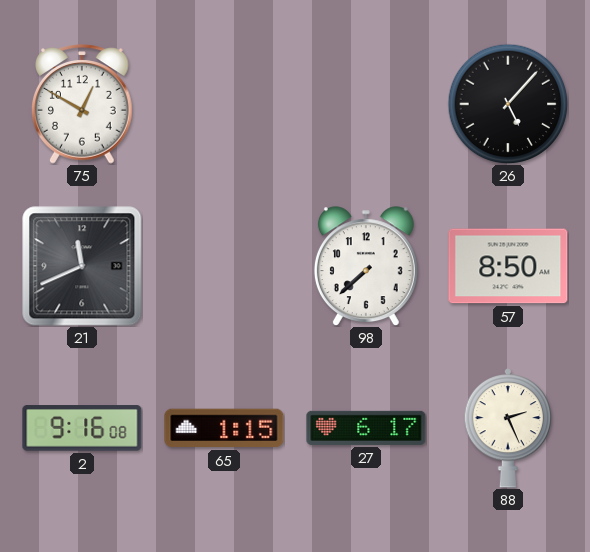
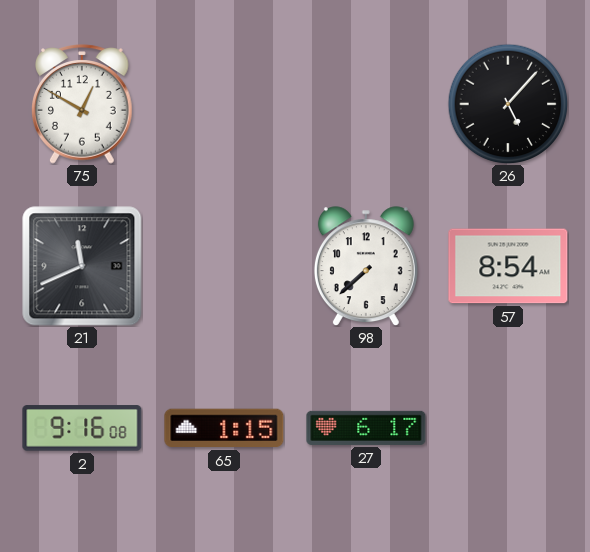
57: 8:50 -> 8:54 (508, 266)
88: 2:26 -> none (508, 429)
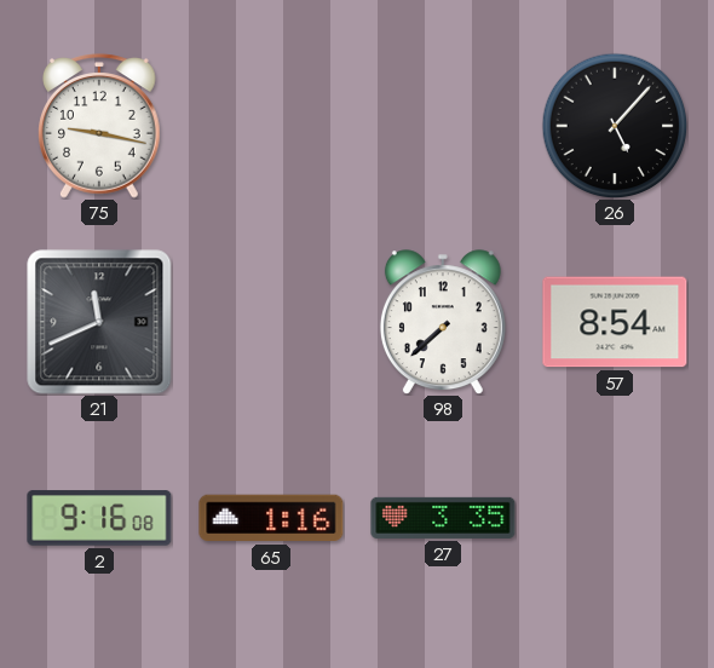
75: 12:50 -> 9:17 (99, 126)
65: 1:15 -> 1:16 (271, 518)
27: 6:17 -> 3:35 (443, 518)
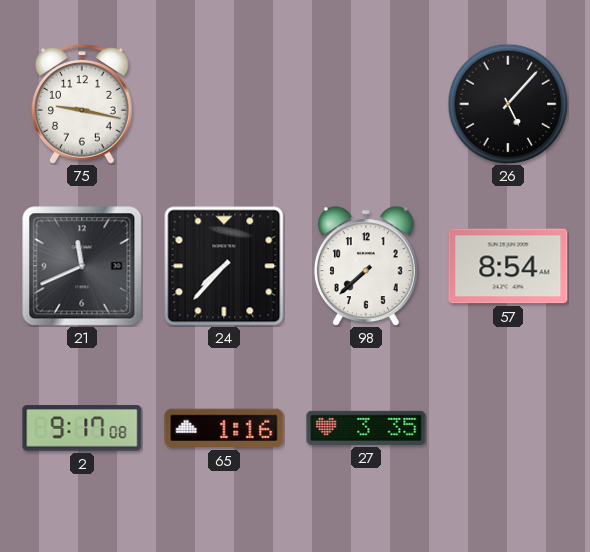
24: none -> 7:37 (224, 266)
2: 9:16 -> 9:17 (82, 428)
